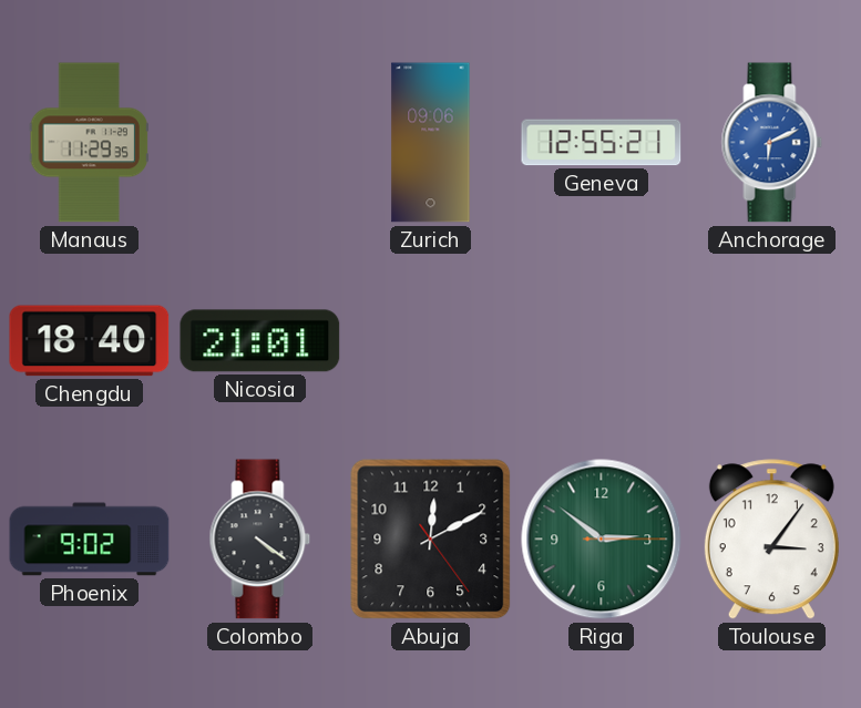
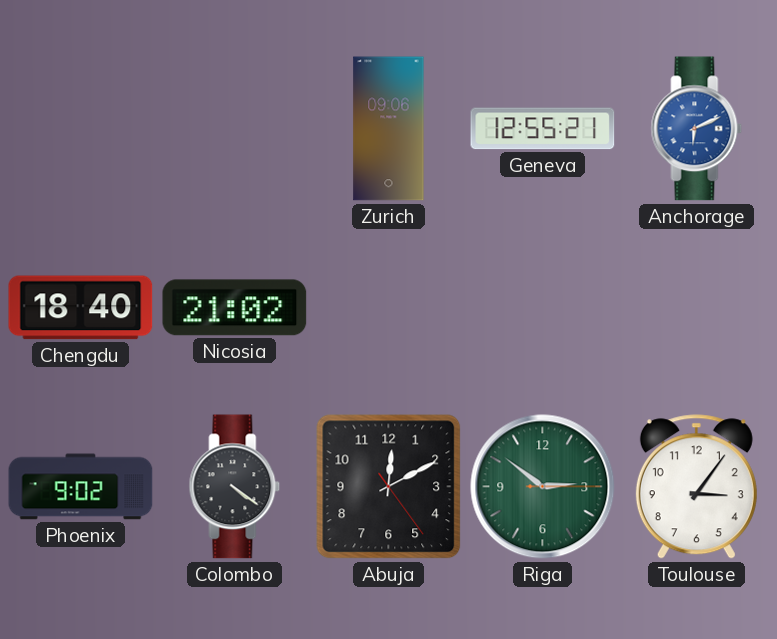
Manaus: 11:29 -> none (89, 143)
Nicosia: 21:01 -> 21:02 (235, 308)
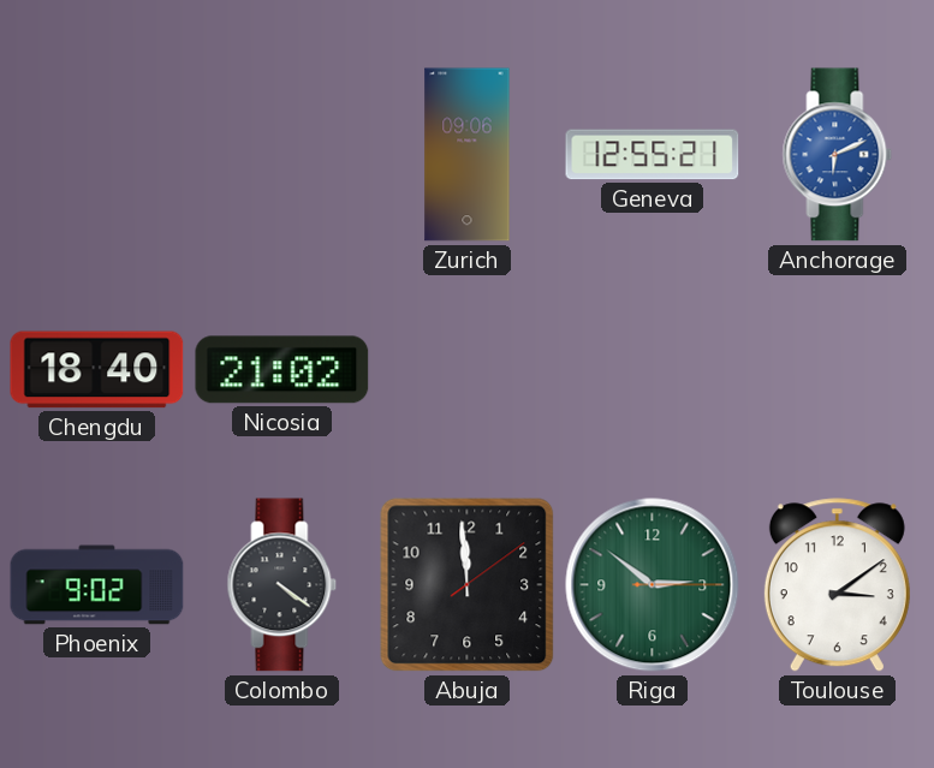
Abuja: 12:10 -> 11:59 (468, 585)
Toulouse: 3:06 -> 3:09 (837, 585)
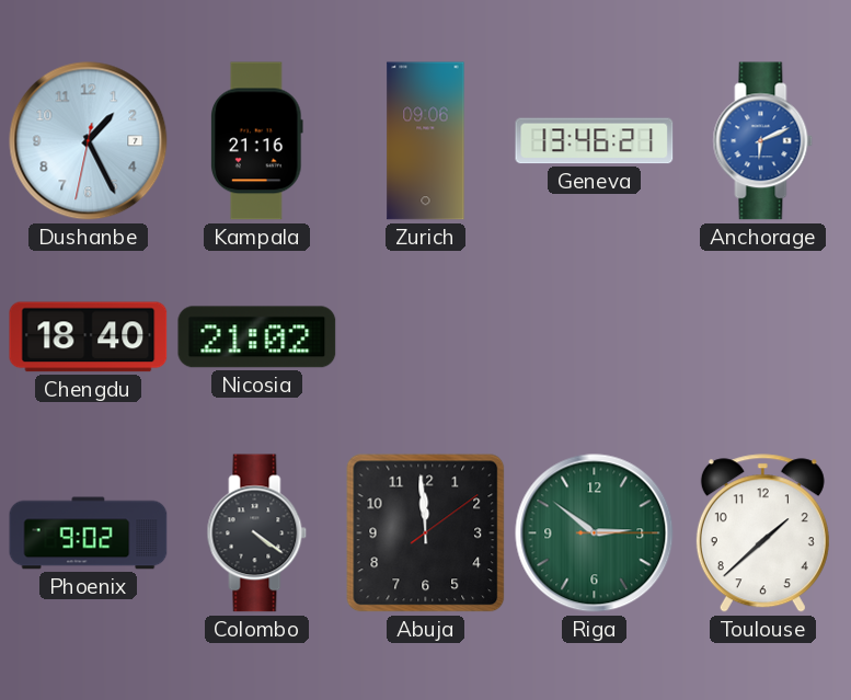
Dushanbe: none -> 1:25 (89, 141)
Kampala: none -> 21:16 (257, 141)
Geneva: 12:55 -> 13:46 (595, 141)
Toulouse: 3:09 -> 1:38 (762, 533)
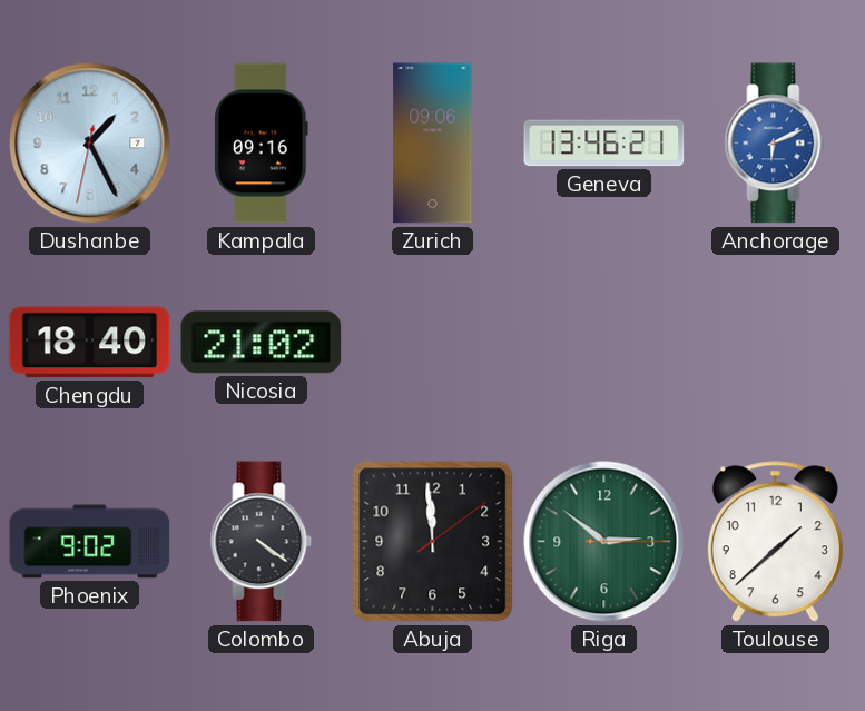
Kampala: 21:16 -> 09:16 (262, 144)
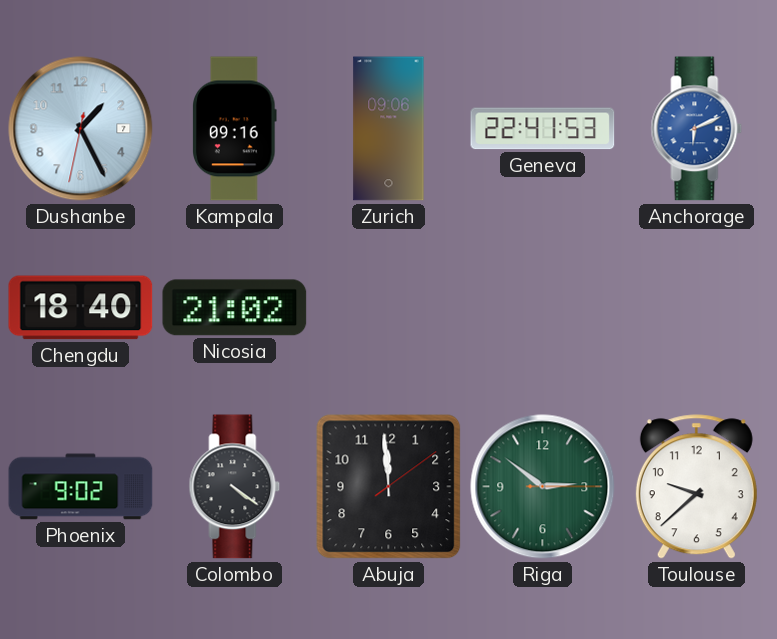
Geneva: 13:46 -> 22:41 (543, 129)
Toulouse: 1:38 -> 9:38 (696, 487)
